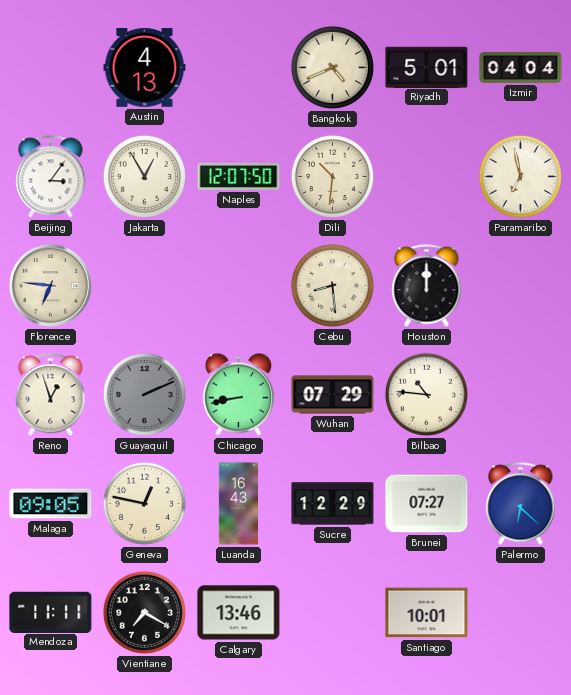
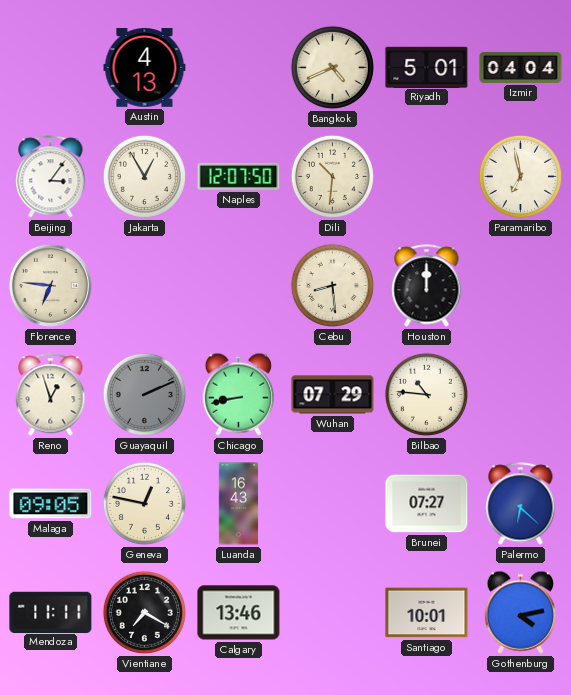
Sucre: 12:29 -> none (333, 504)
Gothenburg: none -> 4:13 (521, 612)
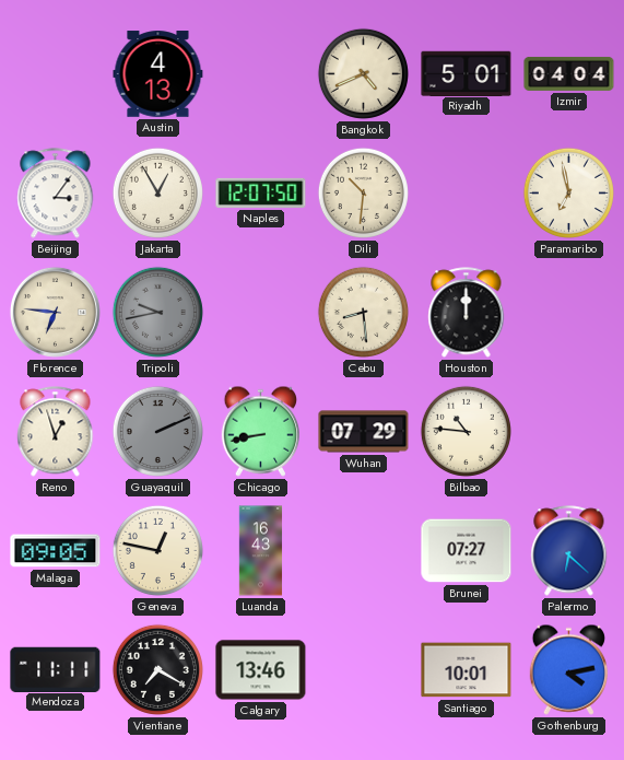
Tripoli: none -> 9:43 (157, 312)
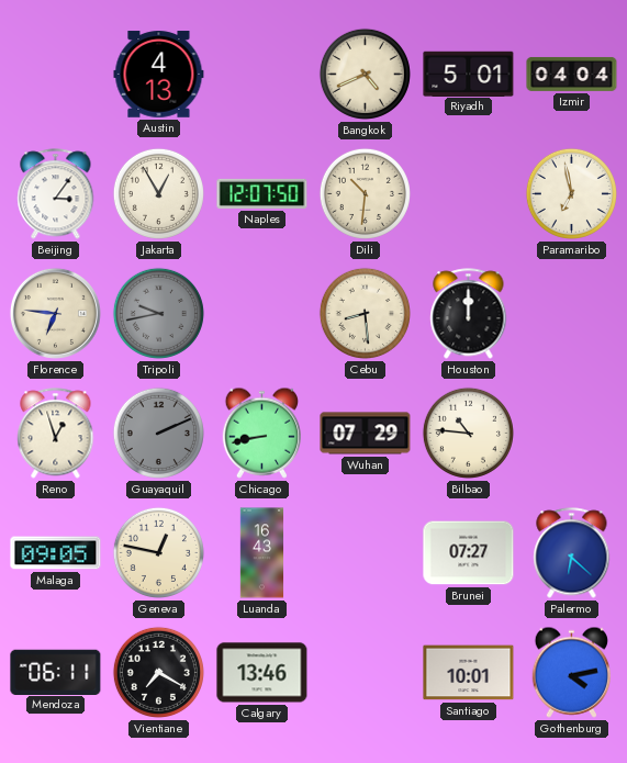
Mendoza: 11:11 -> 06:11 (56, 672)
